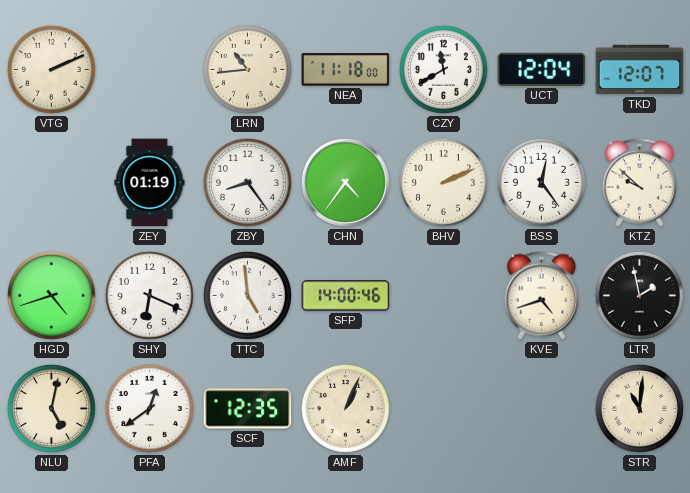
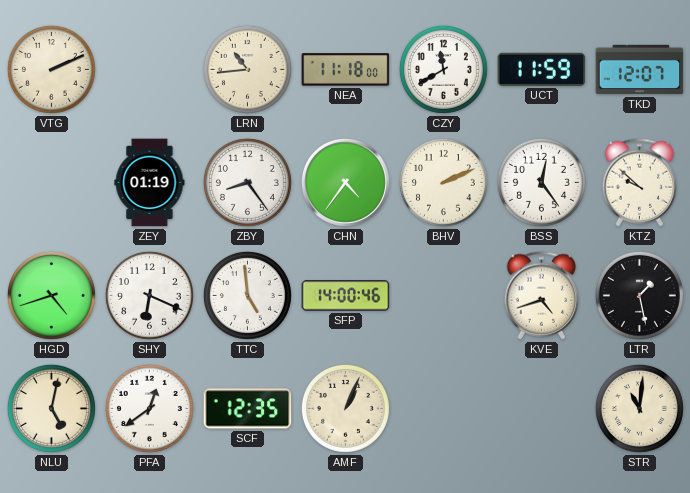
UCT: 12:04 -> 11:59 (542, 69)
LTR: 1:58 -> 1:28 (639, 295)
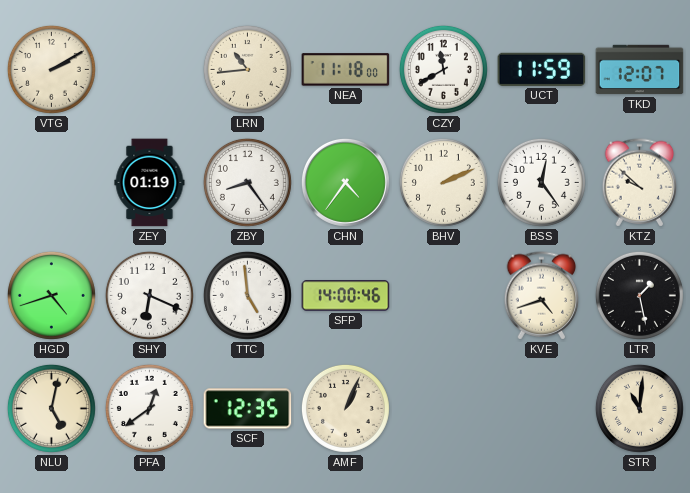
VTG: 2:11 -> 2:10 (51, 69)
